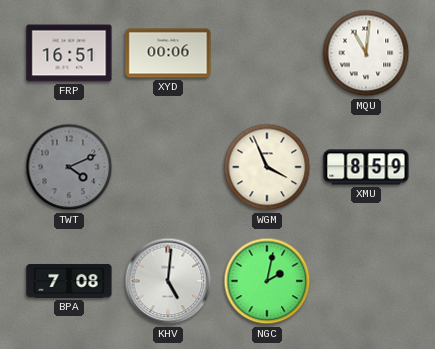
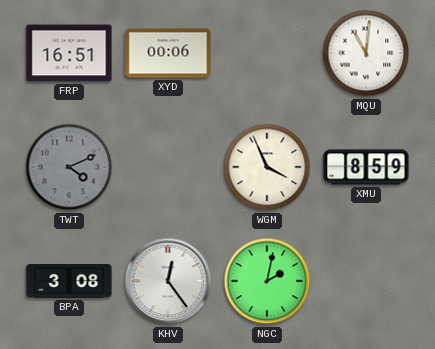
BPA: 7:08 -> 3:08 (69, 281)
KHV: 5:01 -> 12:24 (168, 281)
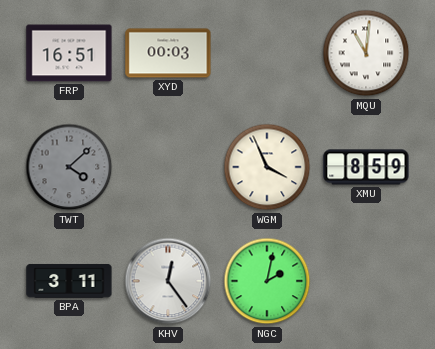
XYD: 00:06 -> 00:03 (168, 53)
TWT: 4:11 -> 4:08 (69, 167)
BPA: 3:08 -> 3:11 (69, 281)
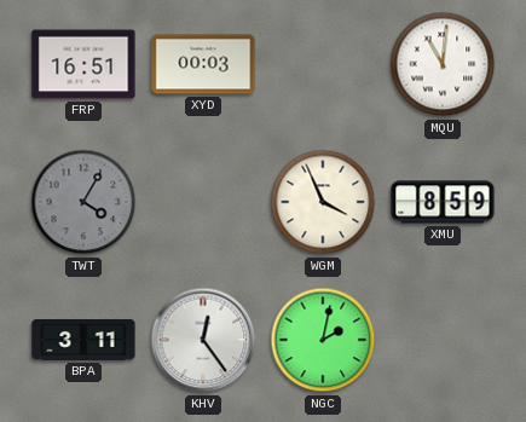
TWT: 4:08 -> 4:05 (83, 202)
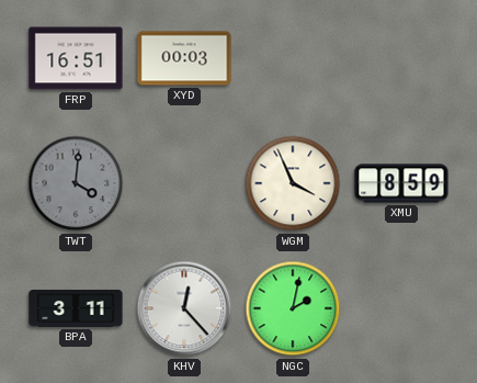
MQU: 11:01 -> none (443, 64)
TWT: 4:05 -> 4:01 (76, 183)
KHV: 12:24 -> 12:23 (184, 308)
